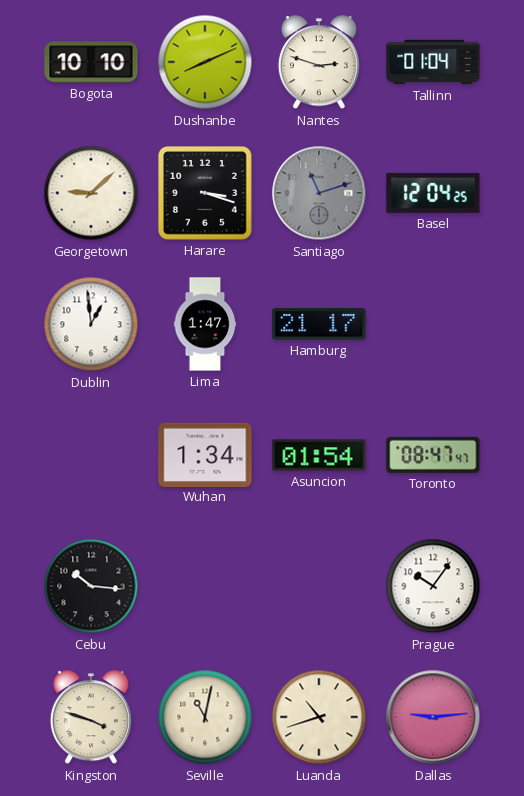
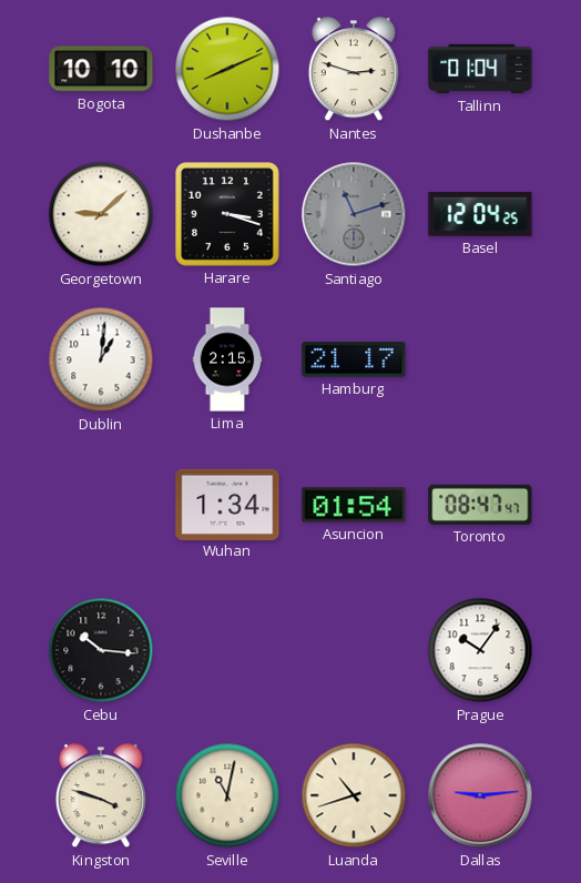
Dublin: 12:59 -> 1:01 (101, 359)
Lima: 1:47 -> 2:15 (227, 359)
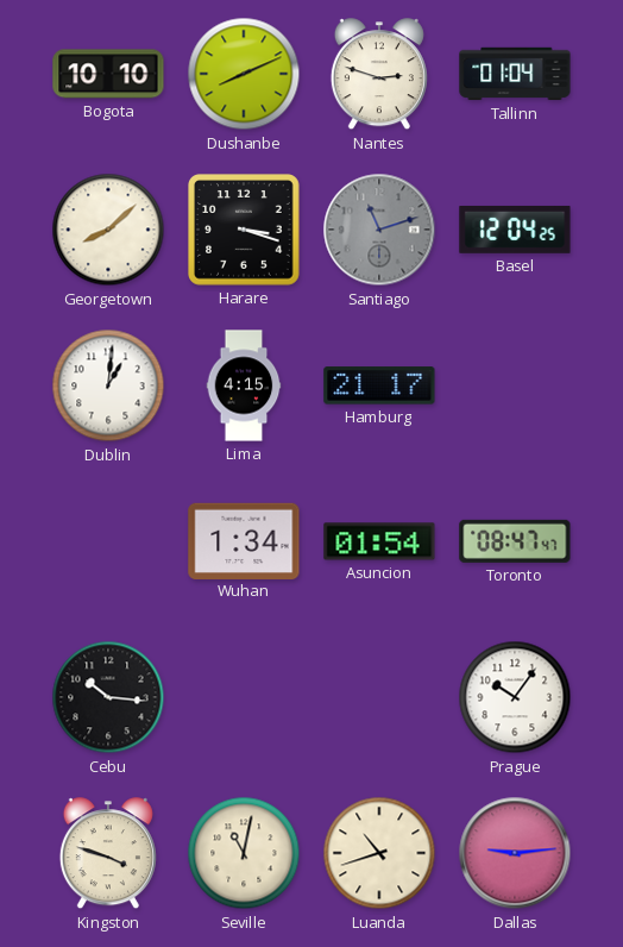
Georgetown: 9:08 -> 8:08 (108, 230)
Lima: 2:15 -> 4:15 (244, 385)
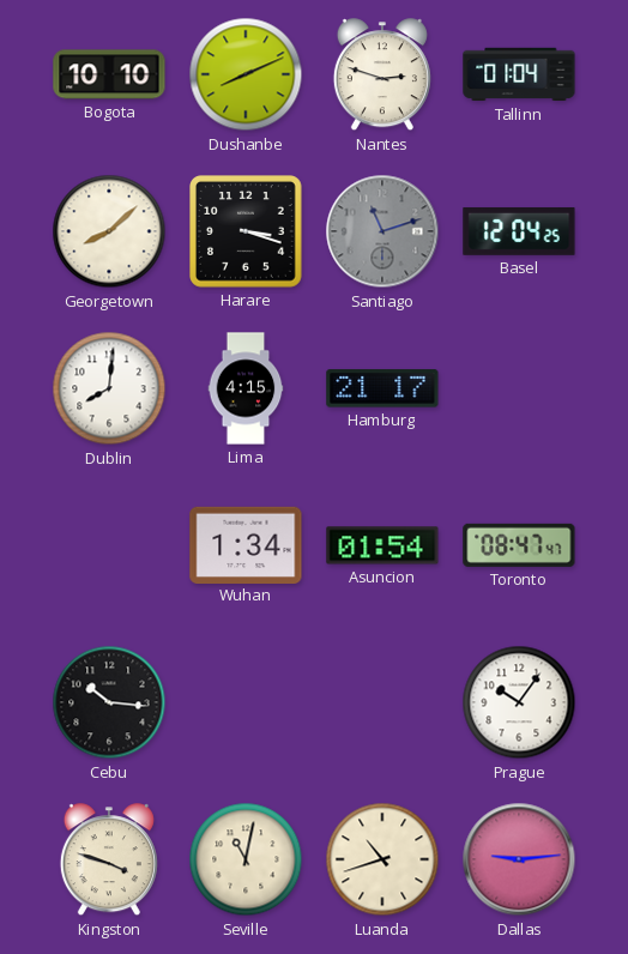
Dublin: 1:01 -> 8:01 (109, 388)
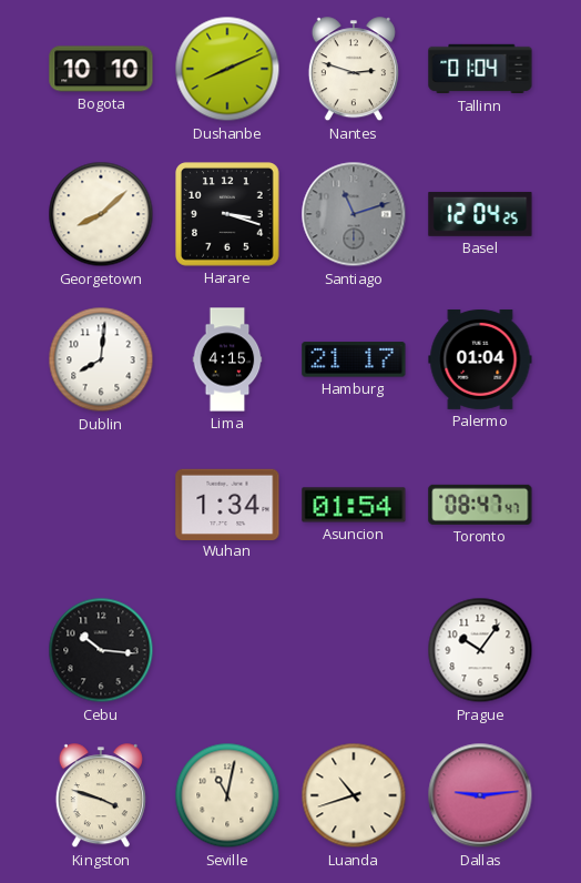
Palermo: none -> 01:04 (480, 359)
